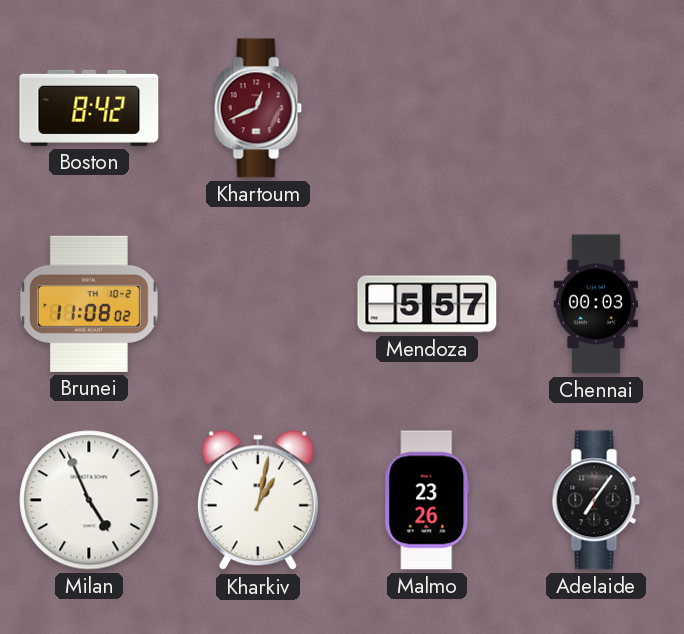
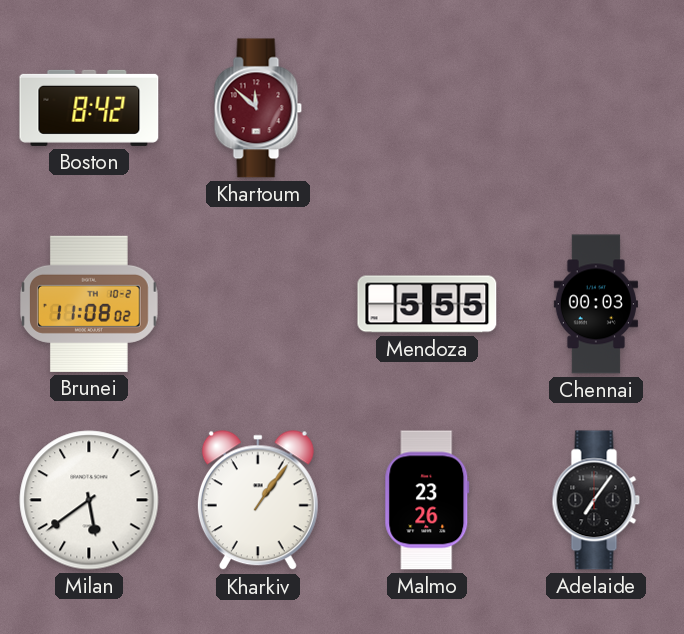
Khartoum: 12:41 -> 11:52 (258, 108)
Mendoza: 5:57 -> 5:55 (427, 304)
Milan: 4:56 -> 5:39 (89, 500)
Kharkiv: 1:02 -> 1:06 (258, 501)
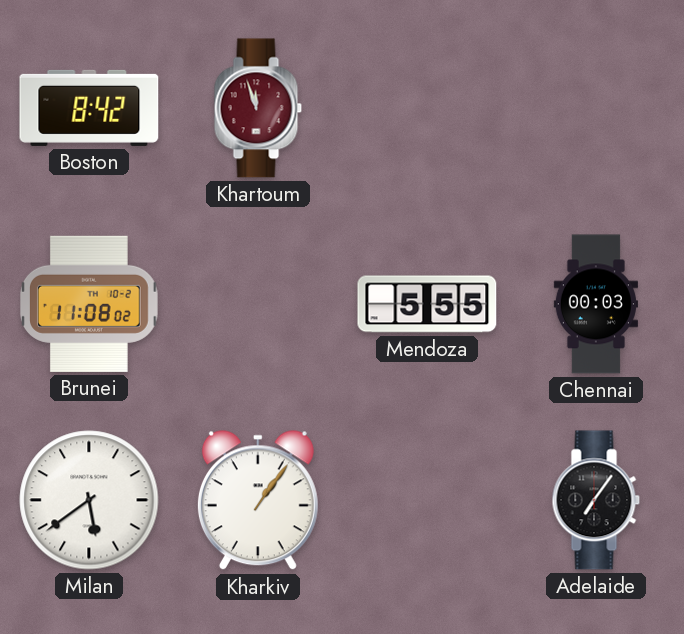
Khartoum: 11:52 -> 11:57 (258, 108)
Malmo: 23:26 -> none (427, 500)
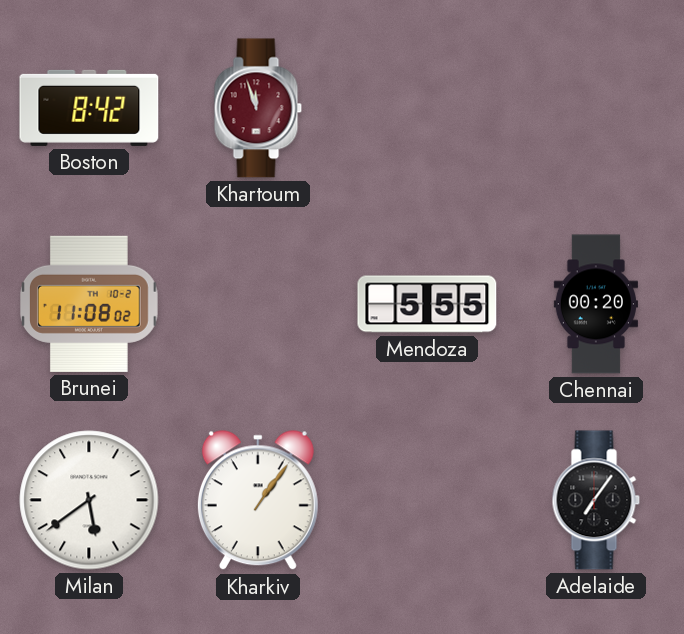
Chennai: 00:03 -> 00:20 (596, 304)
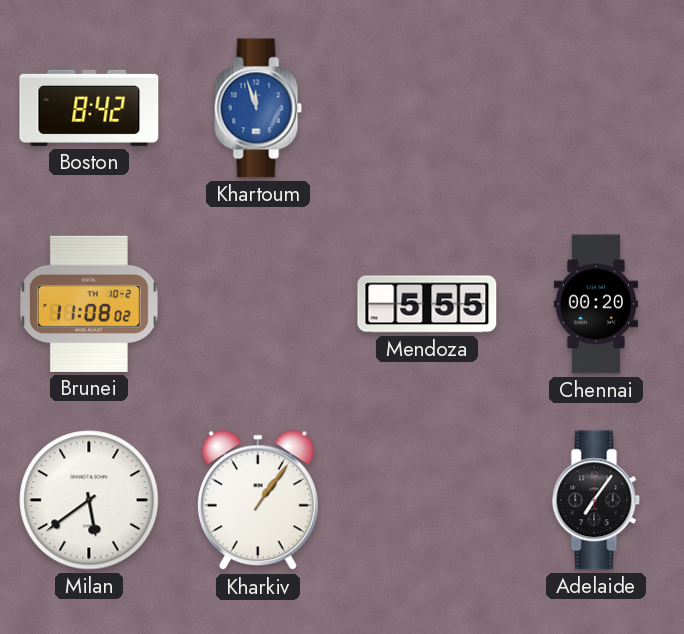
Khartoum dial: burgundy -> blue (258, 108)
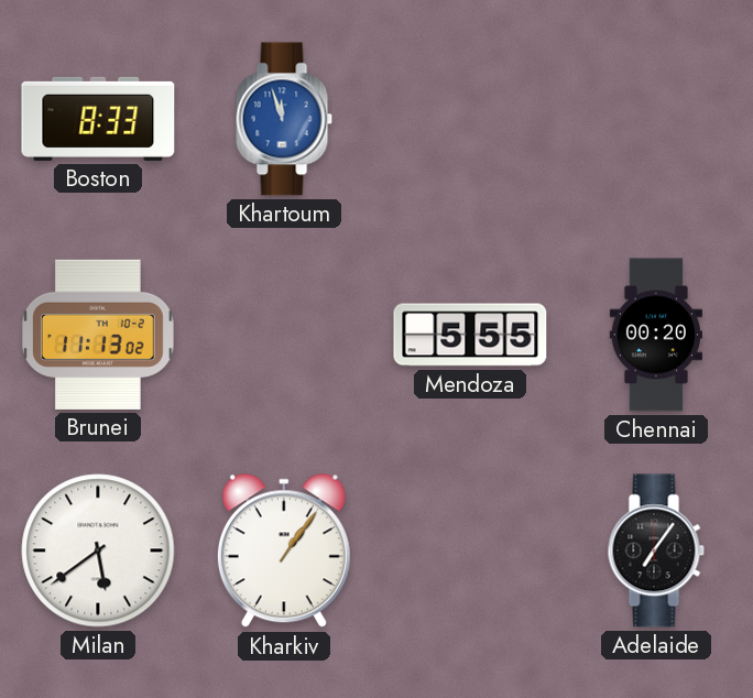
Boston: 8:42 -> 8:33 (98, 119)
Brunei: 11:08 -> 11:13 (99, 335)
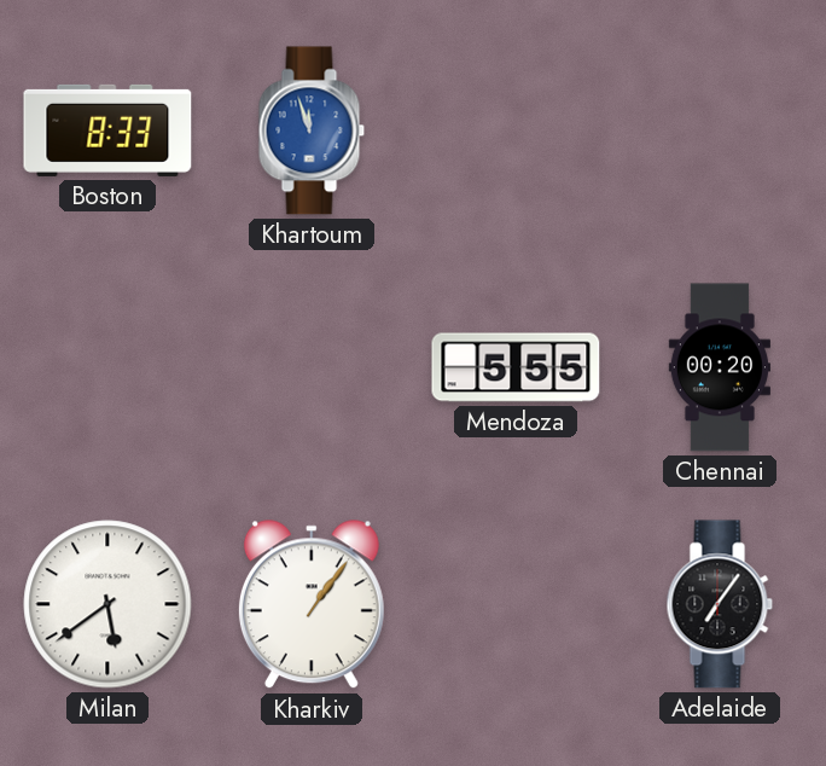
Brunei: 11:13 -> none (99, 335)
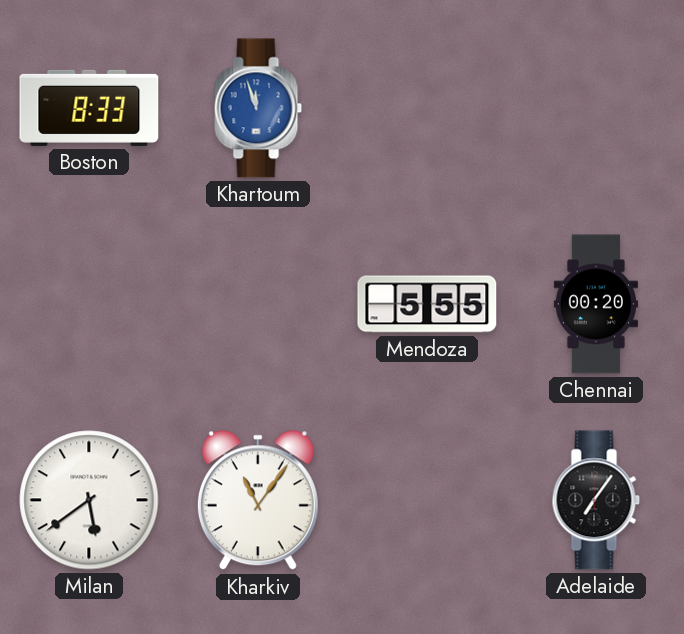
Kharkiv: 1:06 -> 11:06 (258, 501)
